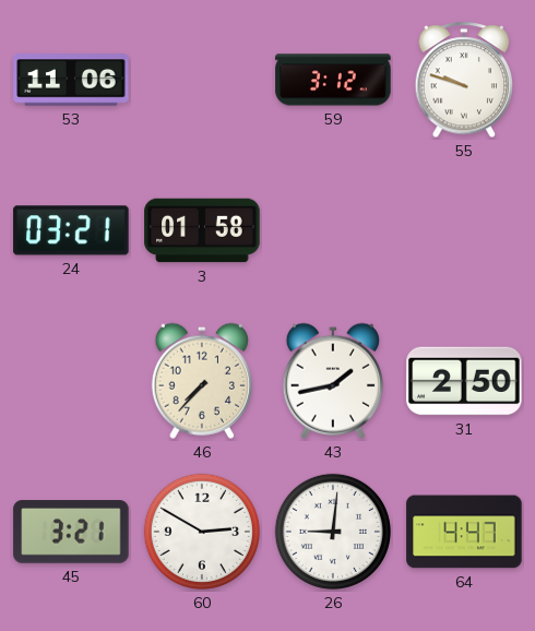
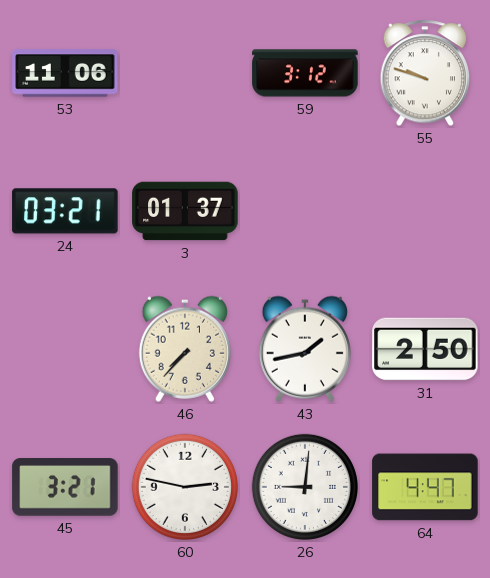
3: 01:58 -> 01:37 (185, 211)
60: 2:50 -> 2:47 (185, 487)
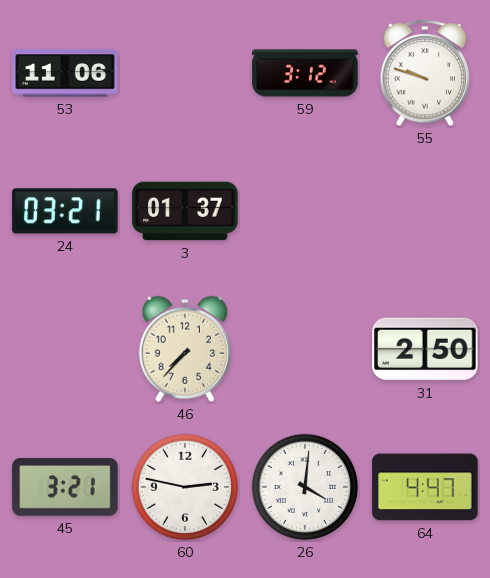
43: 1:43 -> none (305, 349)
26: 9:01 -> 4:01 (305, 487)
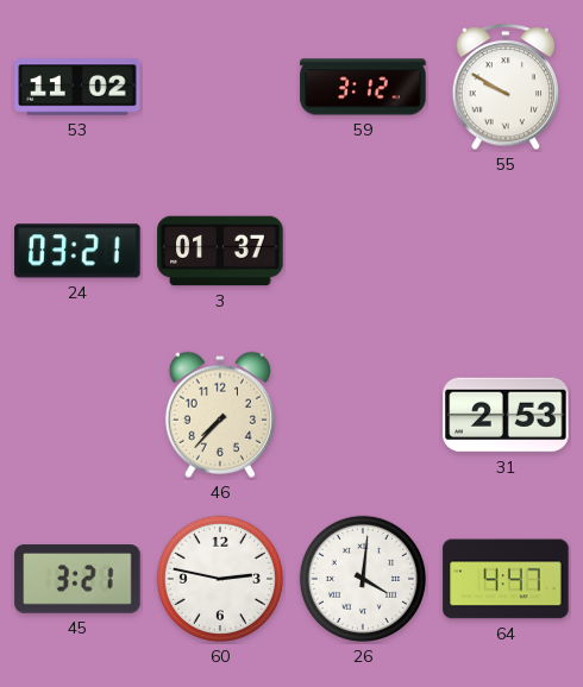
53: 11:06 -> 11:02 (77, 87)
55: 9:48 -> 9:50 (506, 88)
31: 2:50 -> 2:53 (506, 415)
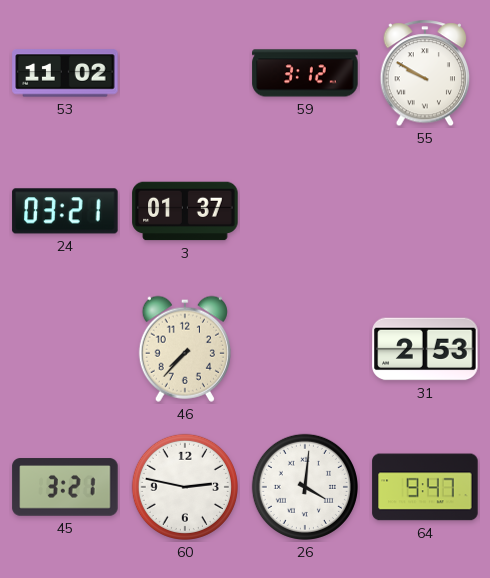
64: 4:47 -> 9:47 (425, 487)
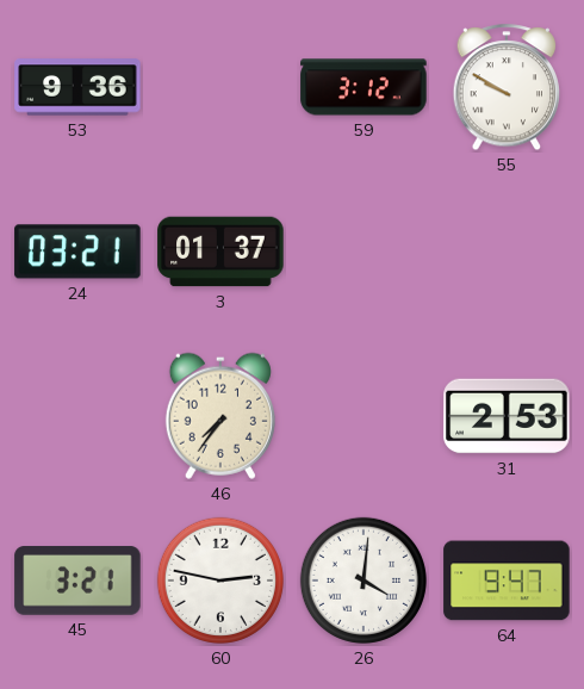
53: 11:02 -> 9:36 (77, 87)
46: 7:37 -> 7:36 (220, 416)
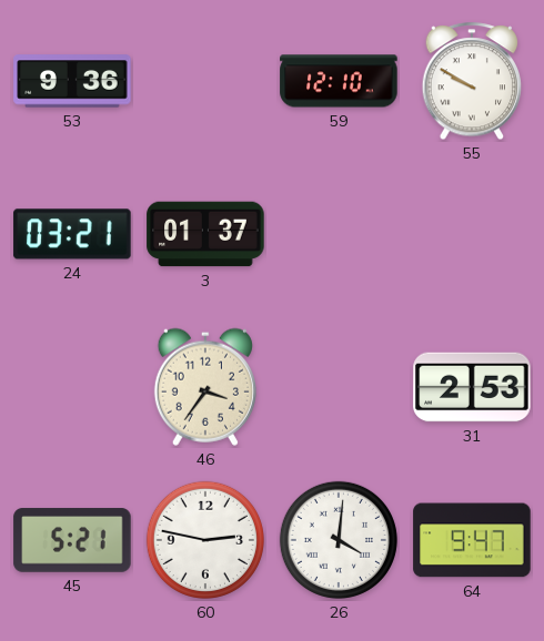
59: 3:12 -> 12:10 (339, 81)
46: 7:36 -> 3:36 (205, 387)
45: 3:21 -> 5:21 (72, 540)
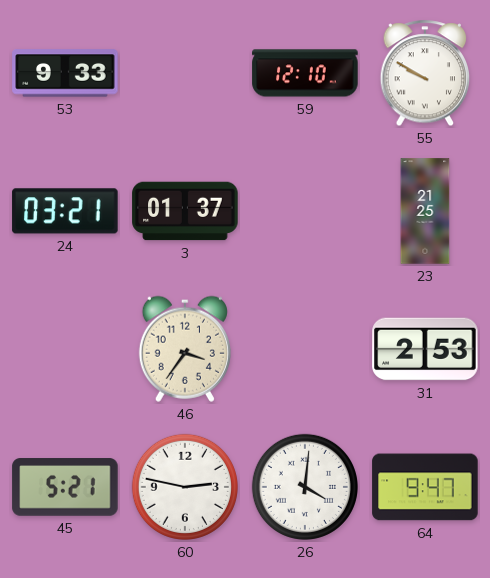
53: 9:36 -> 9:33 (65, 73)
23: none -> 21:25 (425, 211)
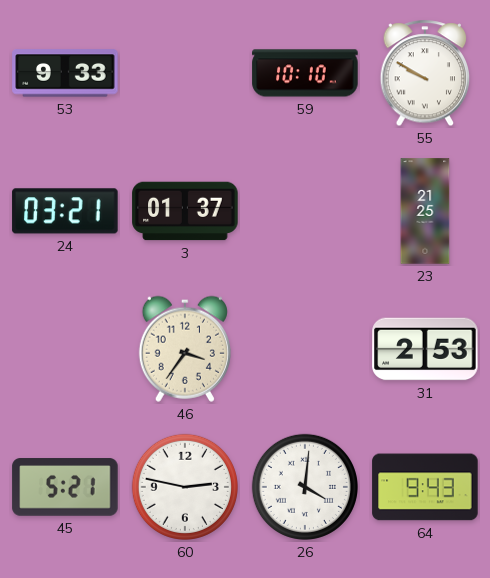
59: 12:10 -> 10:10 (305, 73)
64: 9:47 -> 9:43 (425, 487)
